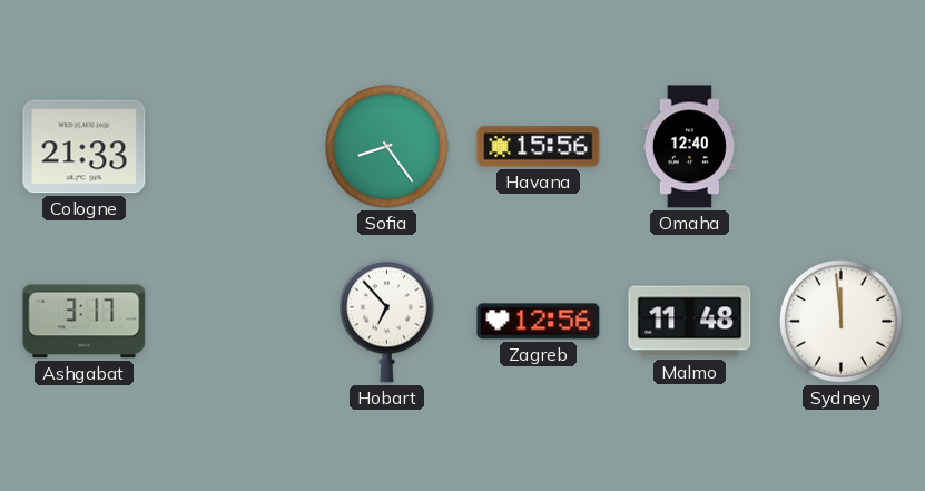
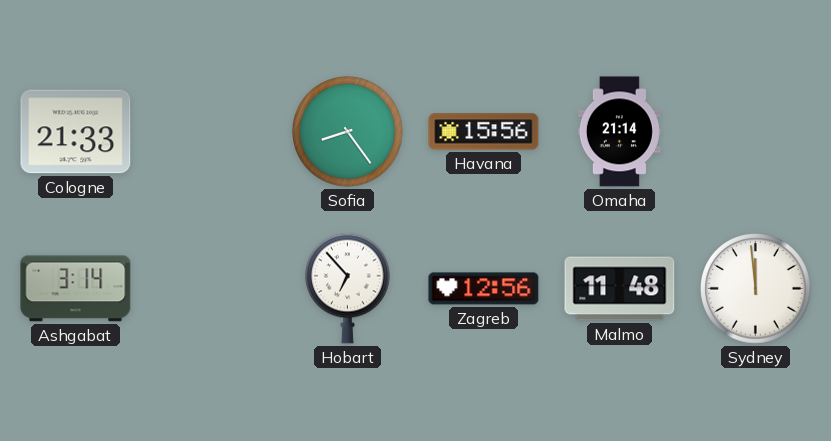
Omaha: 12:40 -> 21:14 (619, 132)
Ashgabat: 3:17 -> 3:14 (76, 289)
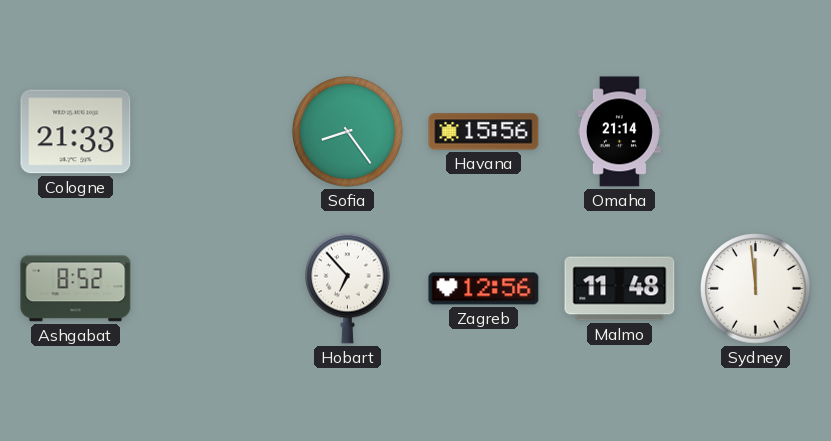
Ashgabat: 3:14 -> 8:52 (76, 289)
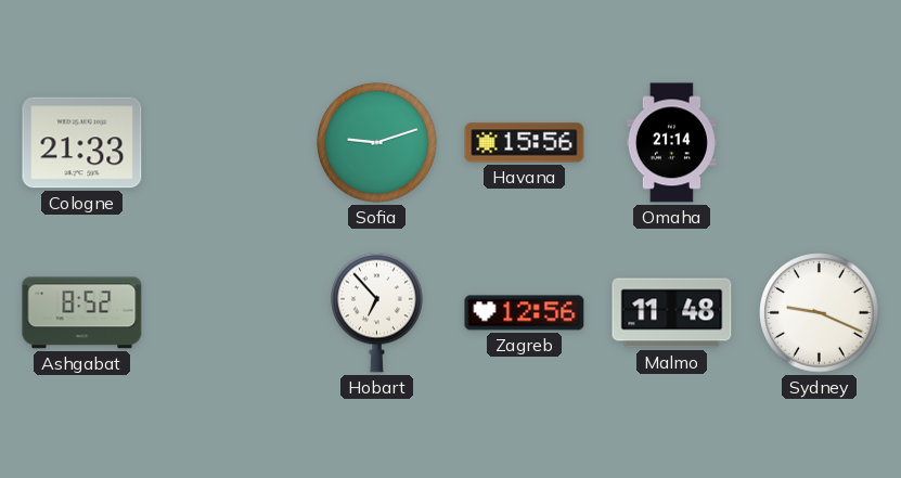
Sofia: 8:24 -> 9:12 (377, 143)
Sydney: 11:59 -> 9:19 (820, 313)
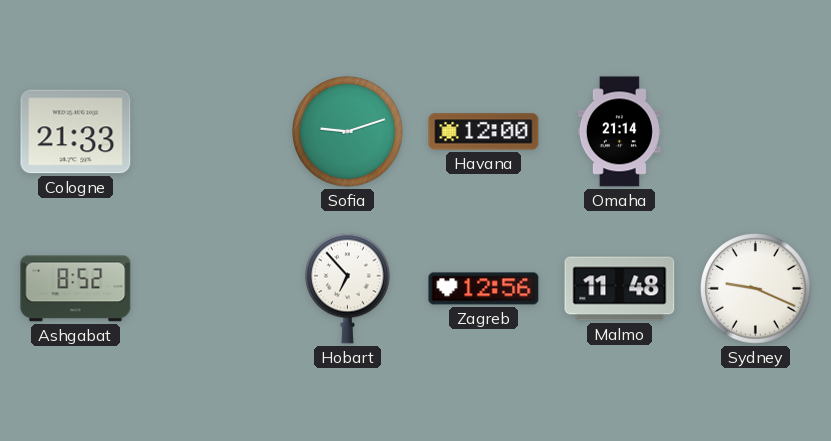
Havana: 15:56 -> 12:00 (484, 132)
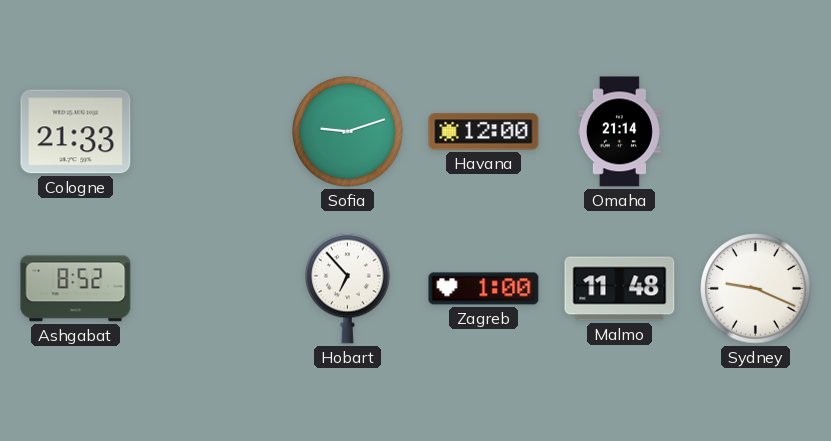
Zagreb: 12:56 -> 1:00 (484, 289)
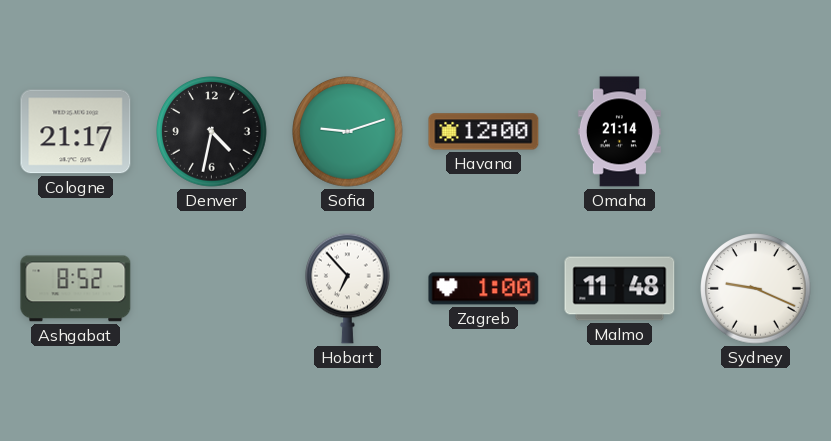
Cologne: 21:33 -> 21:17 (76, 132)
Denver: none -> 4:32 (212, 132)
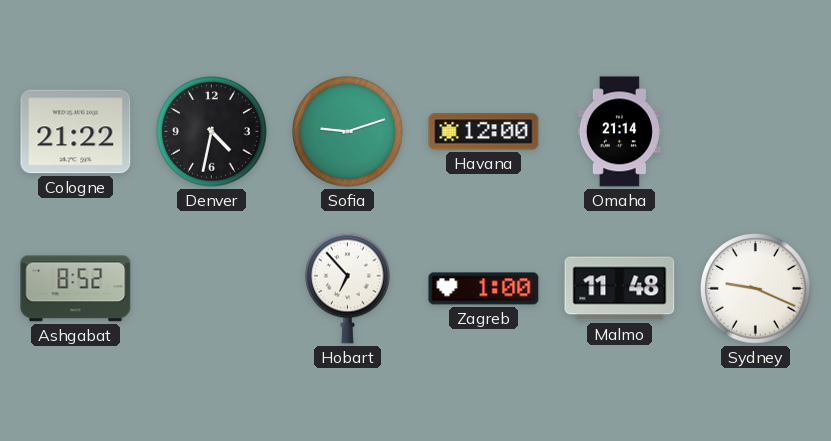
Cologne: 21:17 -> 21:22 (76, 132)
